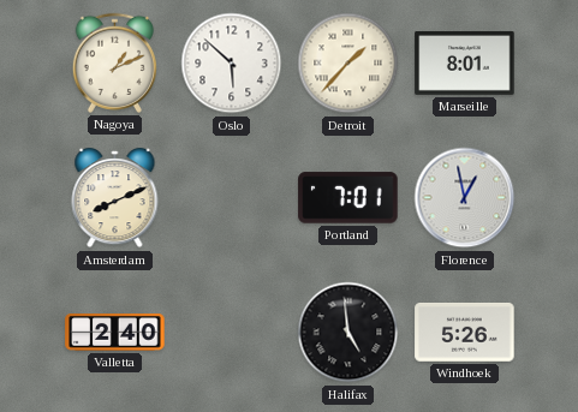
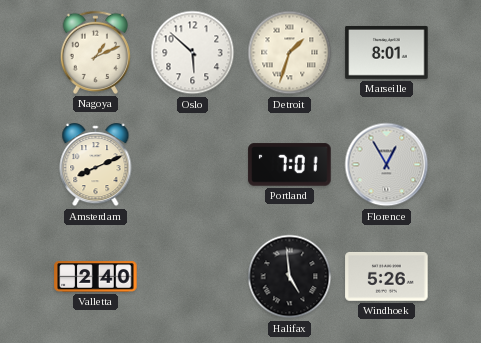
Detroit: 1:37 -> 1:33 (290, 53)
Florence: 12:58 -> 12:55 (387, 165)
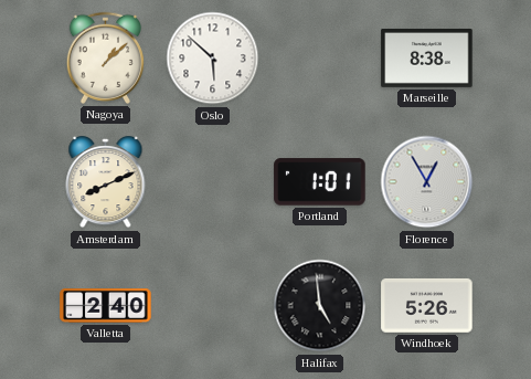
Nagoya: 1:11 -> 1:08 (105, 57)
Detroit: 1:33 -> none (290, 53)
Marseille: 8:01 -> 8:38 (427, 57)
Portland: 7:01 -> 1:01 (320, 182)
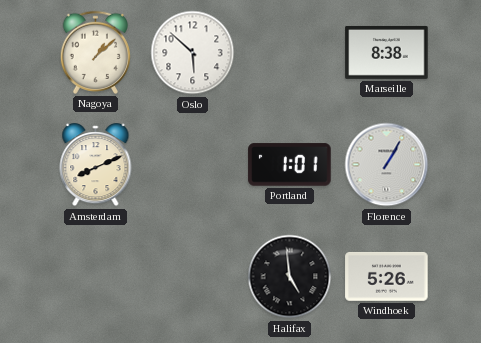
Florence: 12:55 -> 1:05 (387, 165)
Valletta: 2:40 -> none (106, 306)
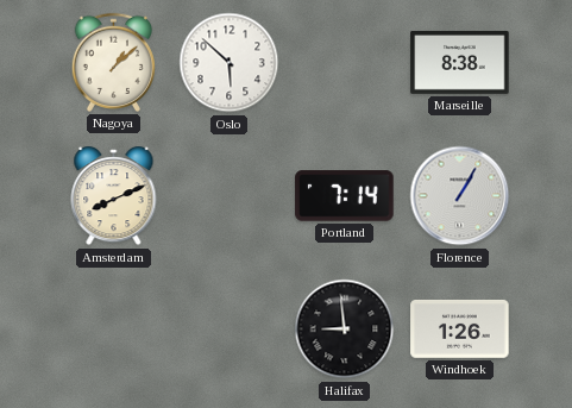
Portland: 1:01 -> 7:14 (345, 196)
Halifax: 4:59 -> 8:59 (345, 329)
Windhoek: 5:26 -> 1:26 (460, 328)
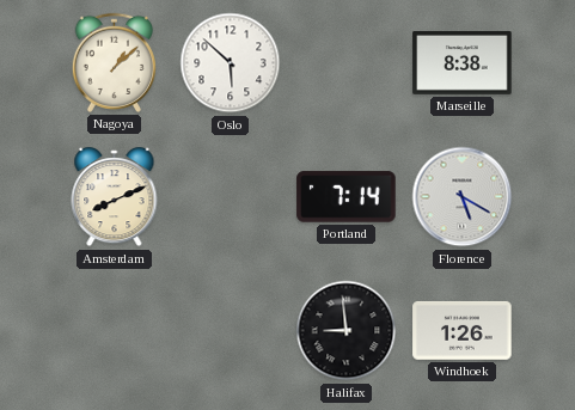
Florence: 1:05 -> 5:20 (463, 197)
